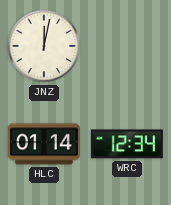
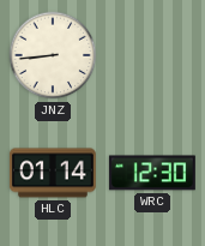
JNZ: 12:02 -> 8:44 (53, 55)
WRC: 12:34 -> 12:30 (152, 173)
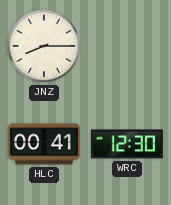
JNZ: 8:44 -> 8:15 (44, 46)
HLC: 01:14 -> 00:41 (44, 144)
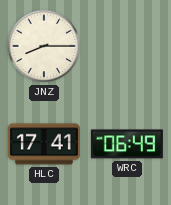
HLC: 00:41 -> 17:41 (44, 144)
WRC: 12:30 -> 06:49 (127, 144)
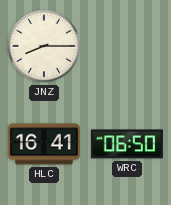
HLC: 17:41 -> 16:41 (44, 144)
WRC: 06:49 -> 06:50 (127, 144)
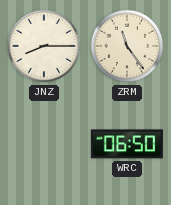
ZRM: none -> 11:24 (127, 46)
HLC: 16:41 -> none (44, 144)
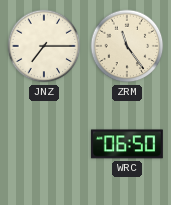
JNZ: 8:15 -> 7:15 (44, 46)
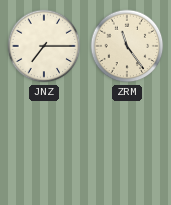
WRC: 06:50 -> none (127, 144)
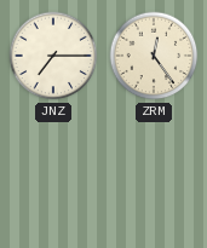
ZRM: 11:24 -> 12:24 (154, 56)
